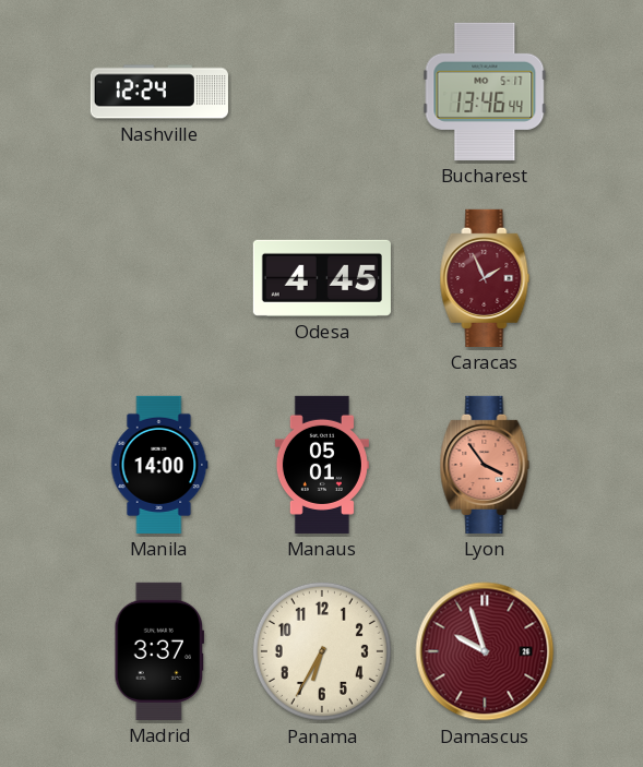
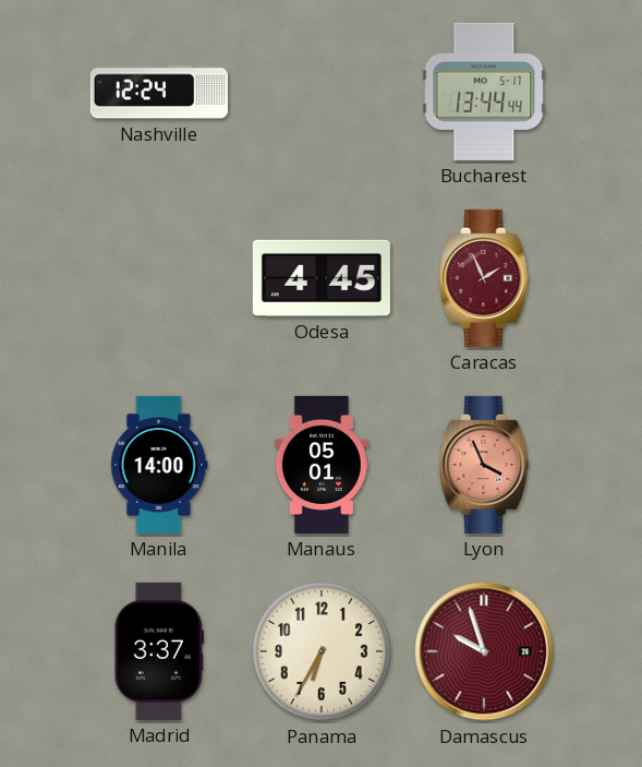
Bucharest: 13:46 -> 13:44 (484, 92)
Lyon: 3:54 -> 3:56 (484, 465)
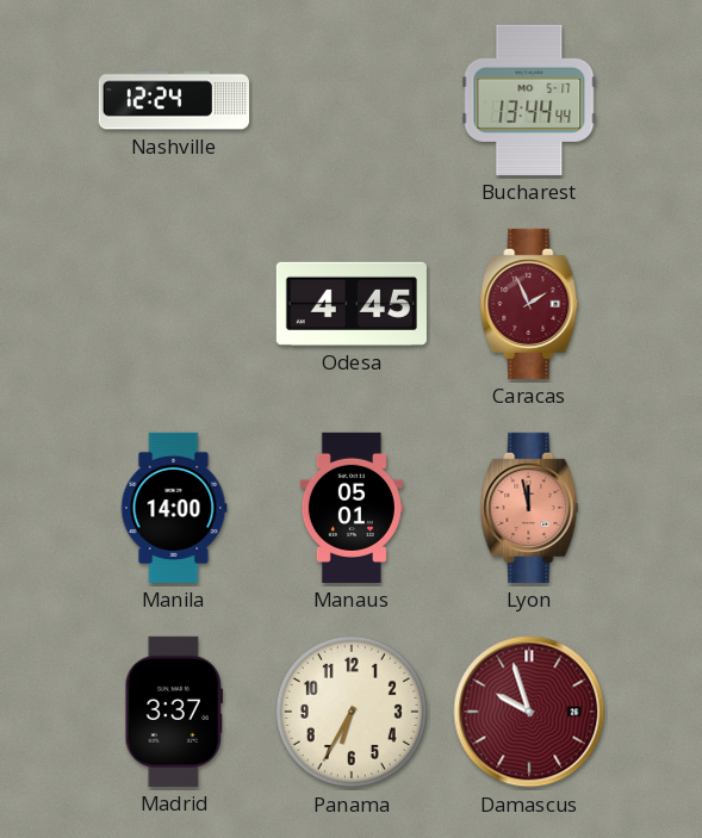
Lyon: 3:56 -> 11:58 (529, 508)
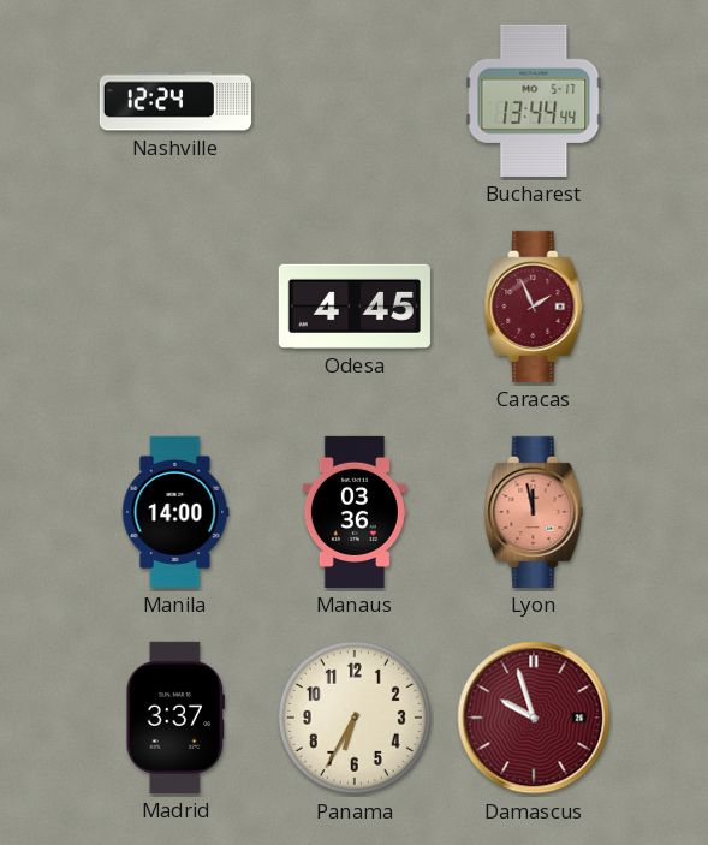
Manaus: 05:01 -> 03:36 (355, 512)
